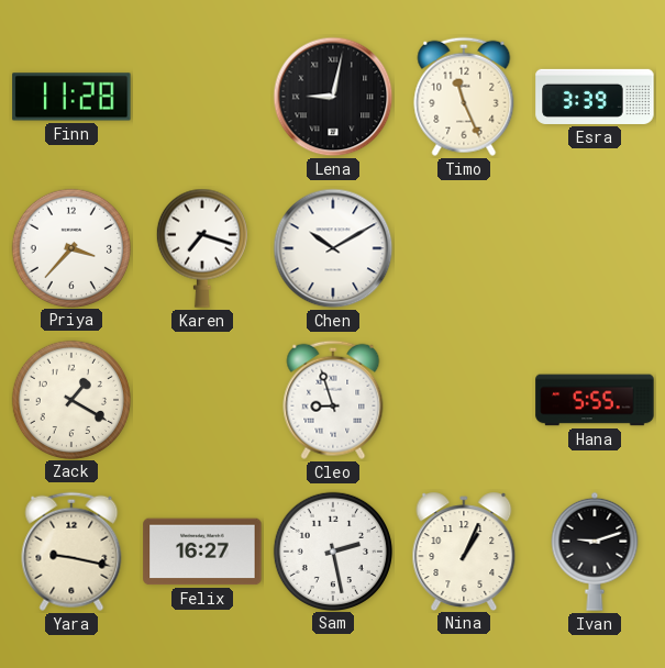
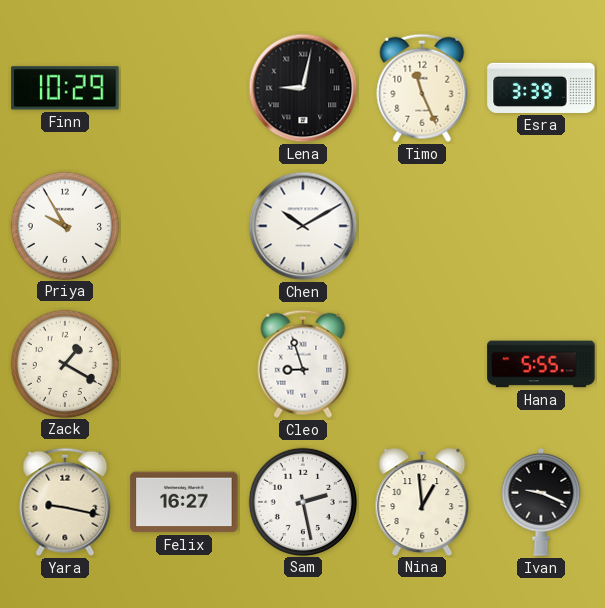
Finn: 11:28 -> 10:29 (65, 88)
Priya: 3:37 -> 9:55 (64, 225)
Karen: 7:18 -> none (202, 248)
Nina: 1:04 -> 12:59 (422, 501)
Ivan: 9:12 -> 9:19 (541, 502)
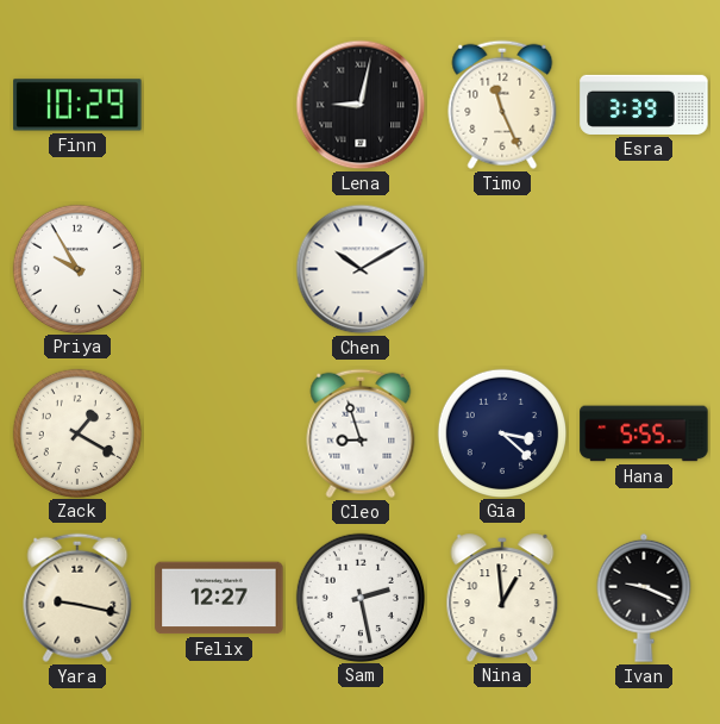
Gia: none -> 3:22 (501, 432)
Felix: 16:27 -> 12:27 (219, 598)
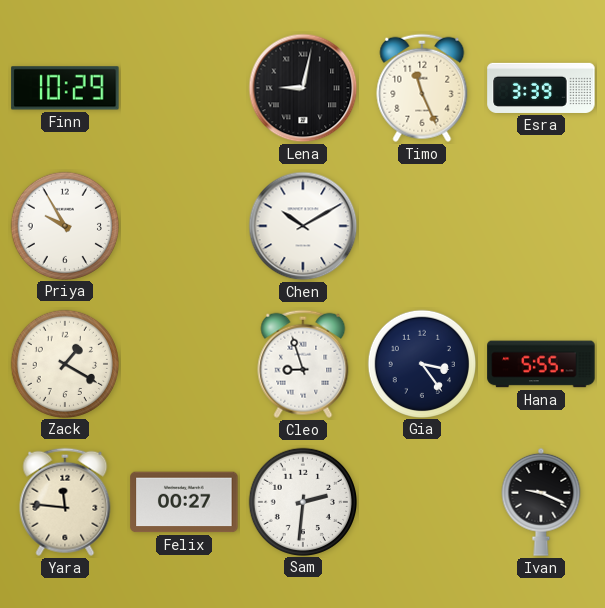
Gia: 3:22 -> 3:24 (421, 363)
Yara: 9:17 -> 11:46 (65, 502)
Felix: 12:27 -> 00:27 (184, 502)
Sam: 2:28 -> 2:31 (302, 501)
Nina: 12:59 -> none (502, 597)
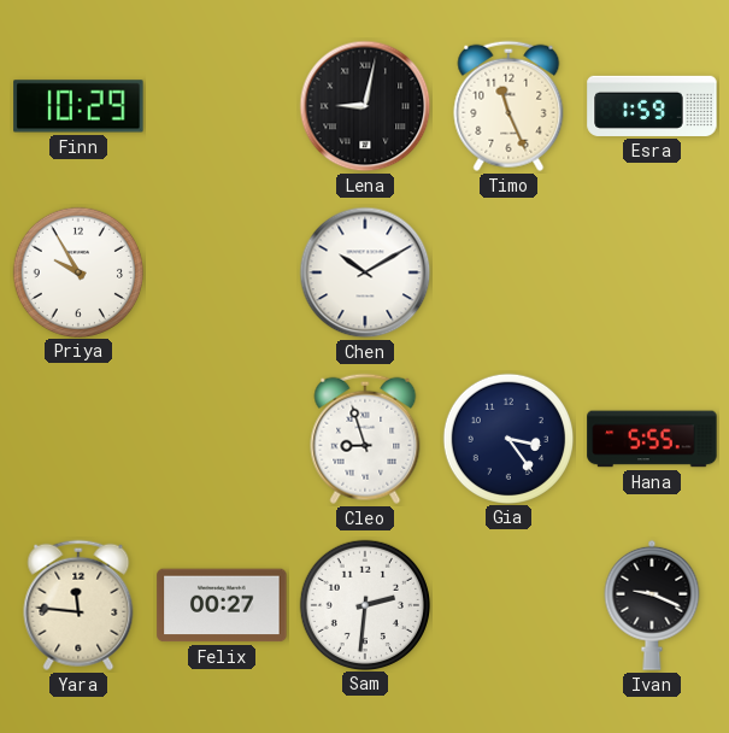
Esra: 3:39 -> 1:59 (652, 106)
Zack: 1:20 -> none (64, 363)
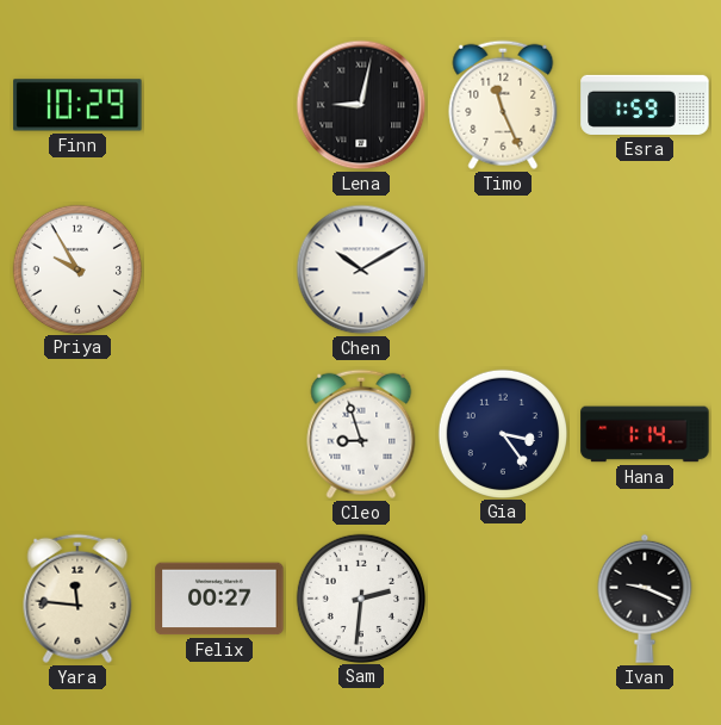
Hana: 5:55 -> 1:14 (645, 434)
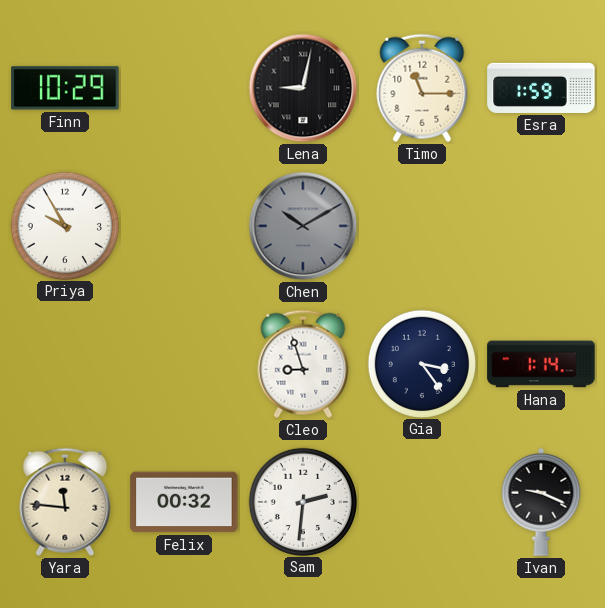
Timo: 11:26 -> 11:15 (422, 88)
Chen dial: white -> grey (303, 226)
Felix: 00:27 -> 00:32 (184, 502)
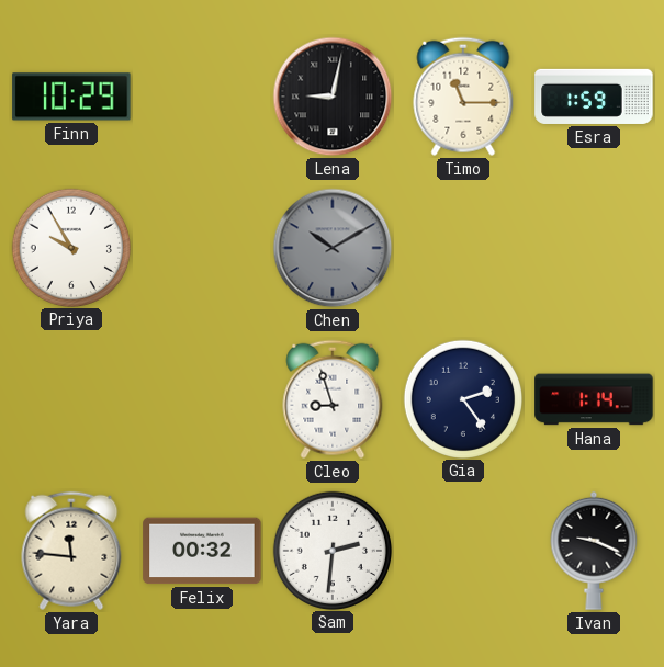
Gia: 3:24 -> 2:24 (462, 398)
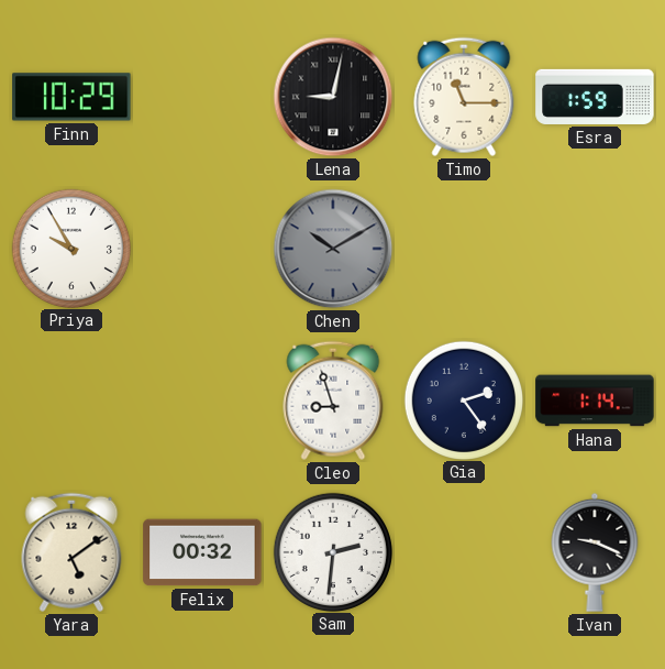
Yara: 11:46 -> 5:09 (71, 552)
